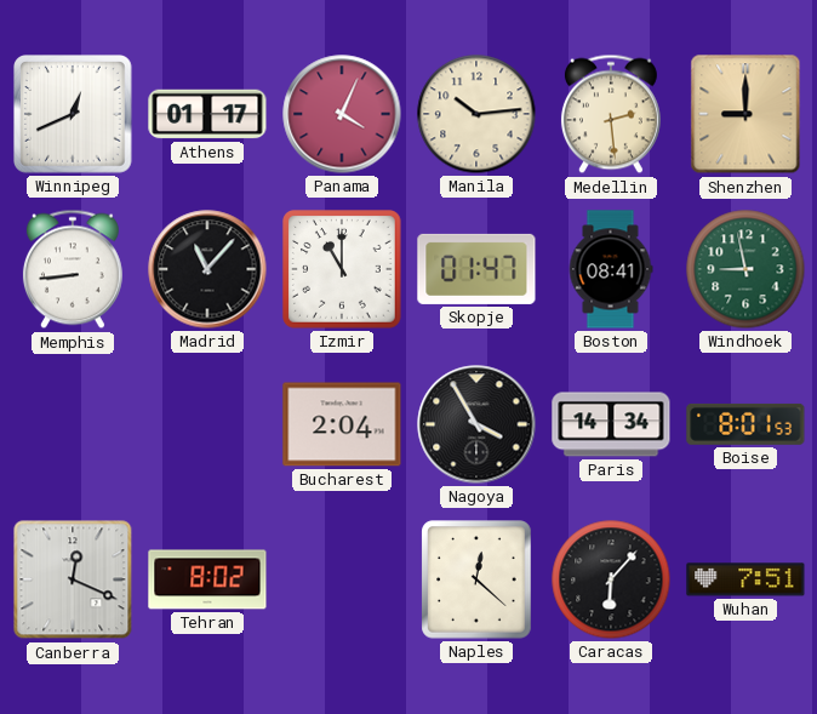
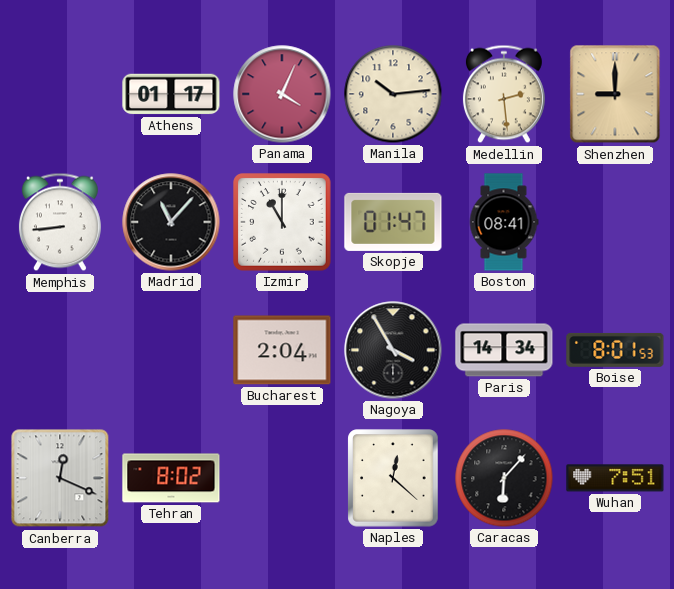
Winnipeg: 12:41 -> none (74, 115)
Windhoek: 8:58 -> none (745, 269)
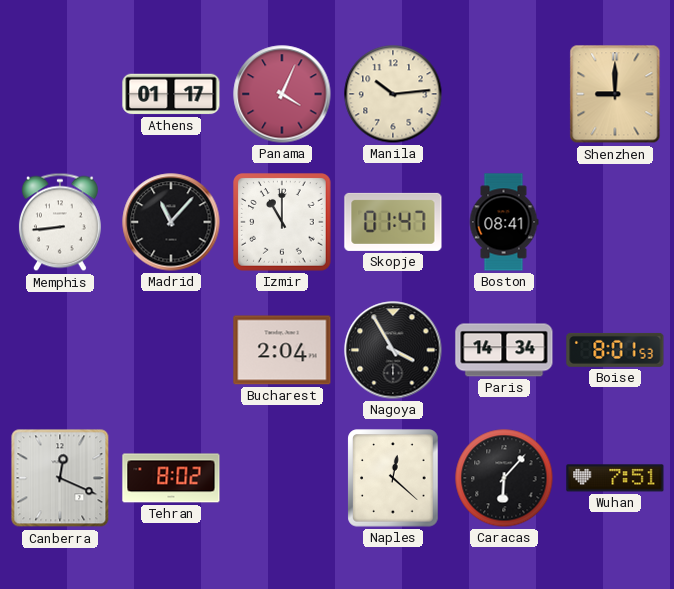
Medellin: 2:29 -> none (504, 94)
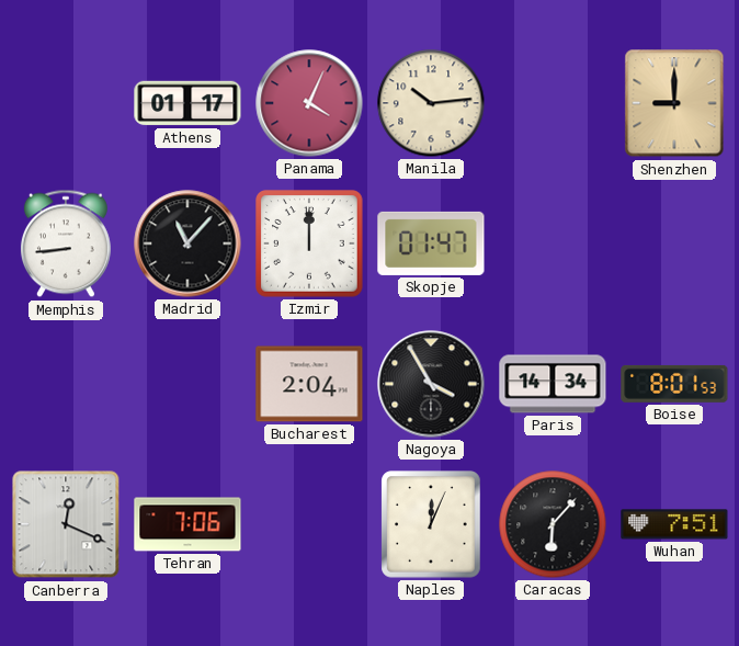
Izmir: 11:00 -> 12:00 (309, 243)
Boston: 08:41 -> none (504, 222)
Tehran: 8:02 -> 7:06 (187, 524)
Naples: 12:22 -> 12:04 (431, 524)
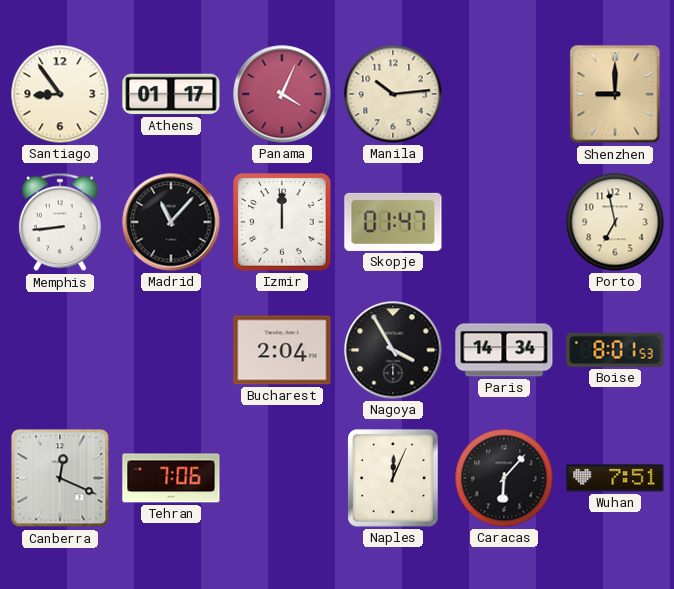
Santiago: none -> 8:54 (60, 94)
Porto: none -> 6:58 (615, 222)
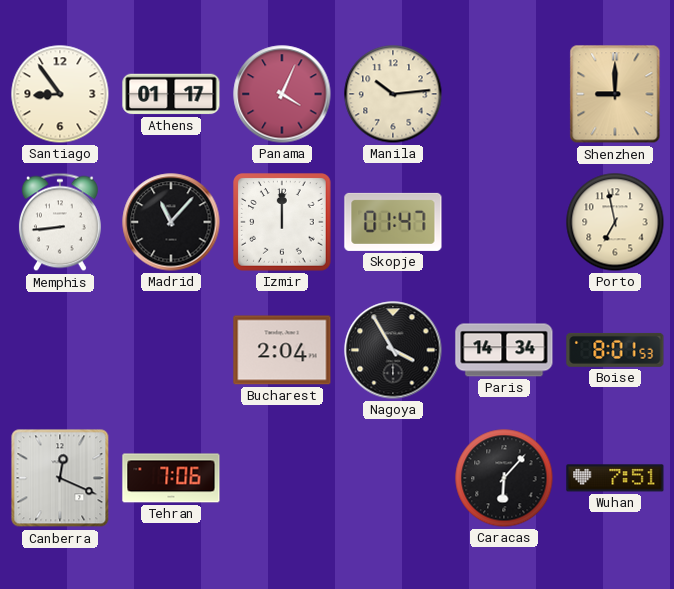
Naples: 12:04 -> none (393, 478)
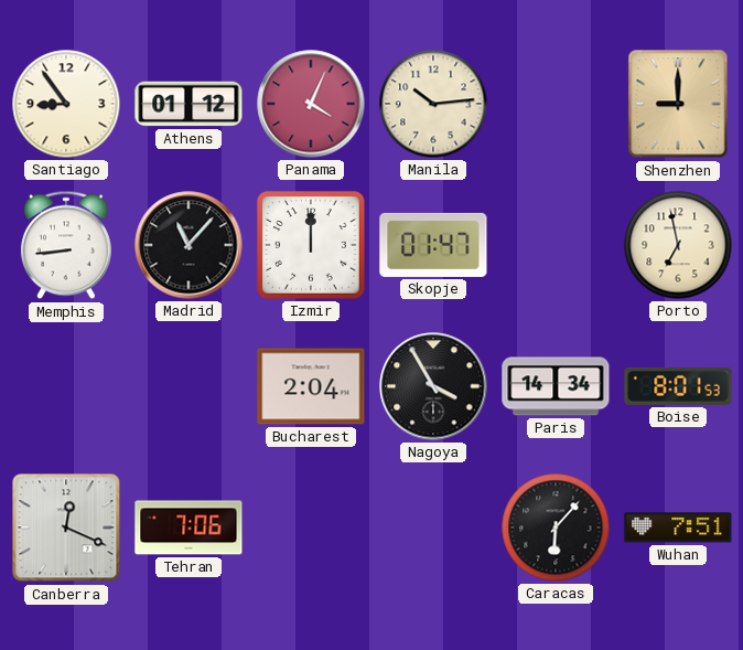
Athens: 01:17 -> 01:12 (189, 104)
